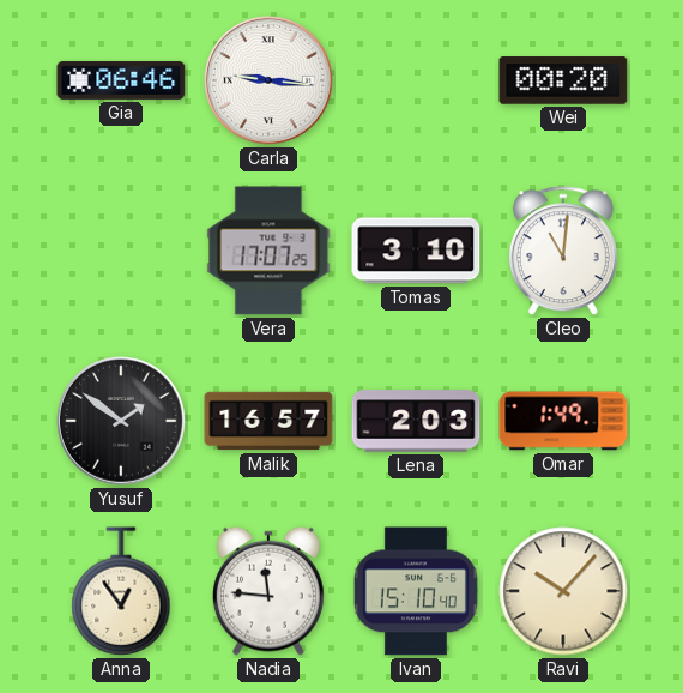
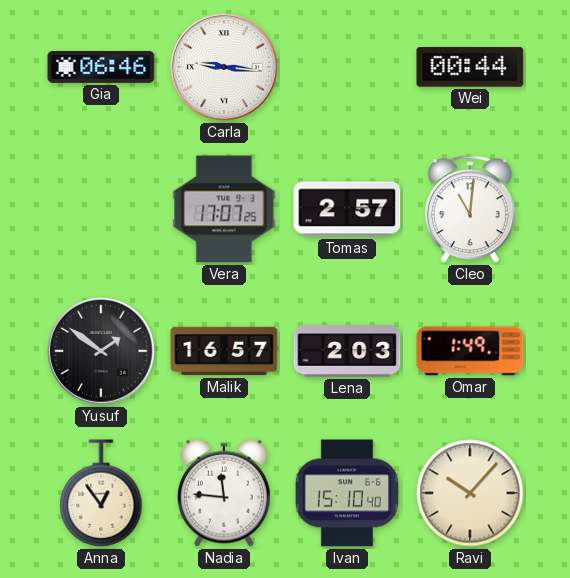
Wei: 00:20 -> 00:44 (470, 67)
Tomas: 3:10 -> 2:57 (347, 209)
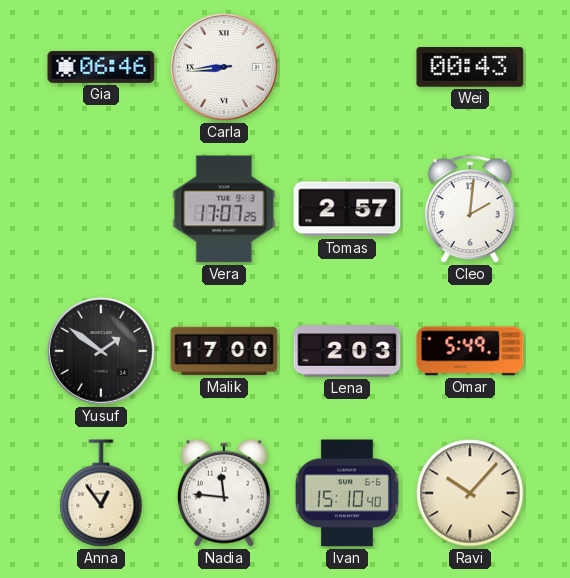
Carla: 9:16 -> 8:44 (225, 68)
Wei: 00:44 -> 00:43 (470, 67)
Cleo: 11:01 -> 2:01 (470, 210)
Malik: 16:57 -> 17:00 (224, 351)
Omar: 1:49 -> 5:49 (470, 351)
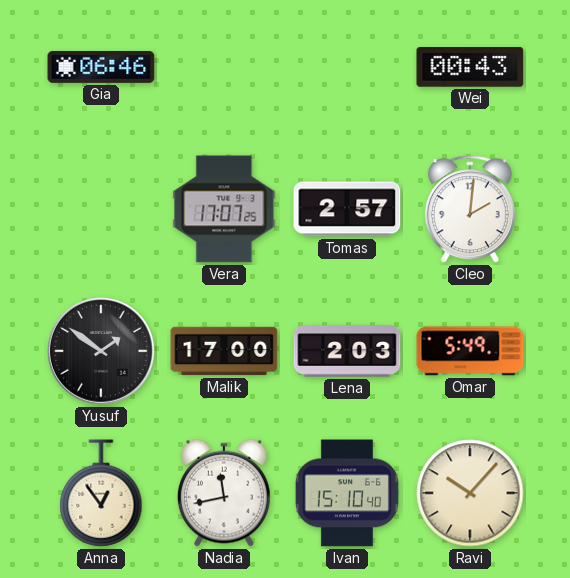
Carla: 8:44 -> none (225, 68)
Nadia: 11:46 -> 11:43 (224, 493)
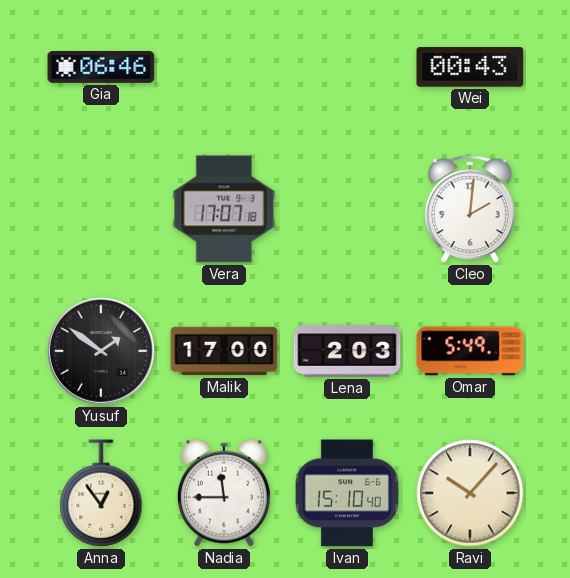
Vera: 17:07:25 -> 17:07:18 (224, 209)
Tomas: 2:57 -> none (347, 209)
Nadia: 11:43 -> 11:45 (224, 493)
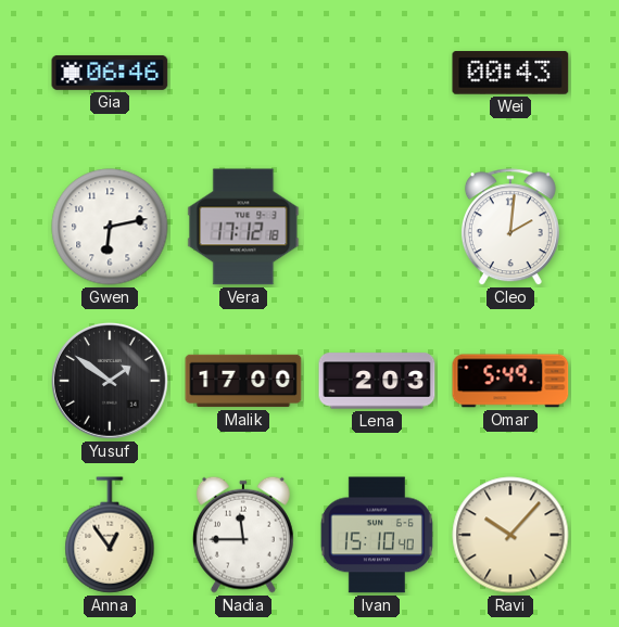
Gwen: none -> 6:13 (110, 227)
Vera: 17:07 -> 17:12 (243, 227)
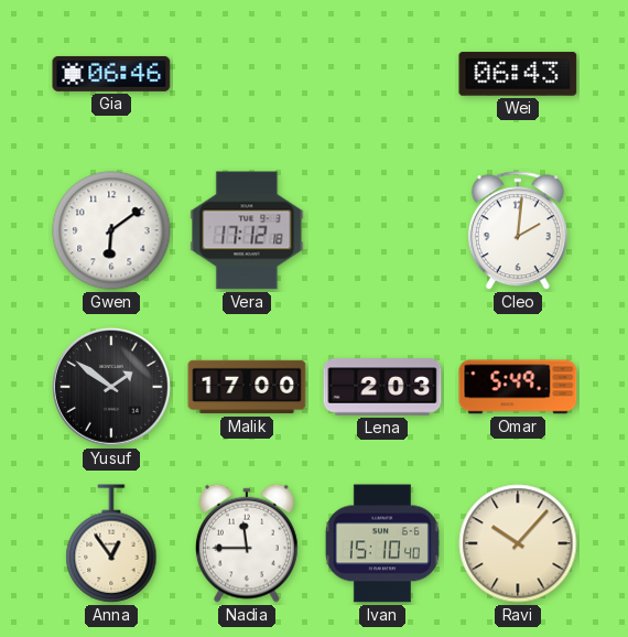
Wei: 00:43 -> 06:43 (518, 74)
Gwen: 6:13 -> 6:09 (111, 230)
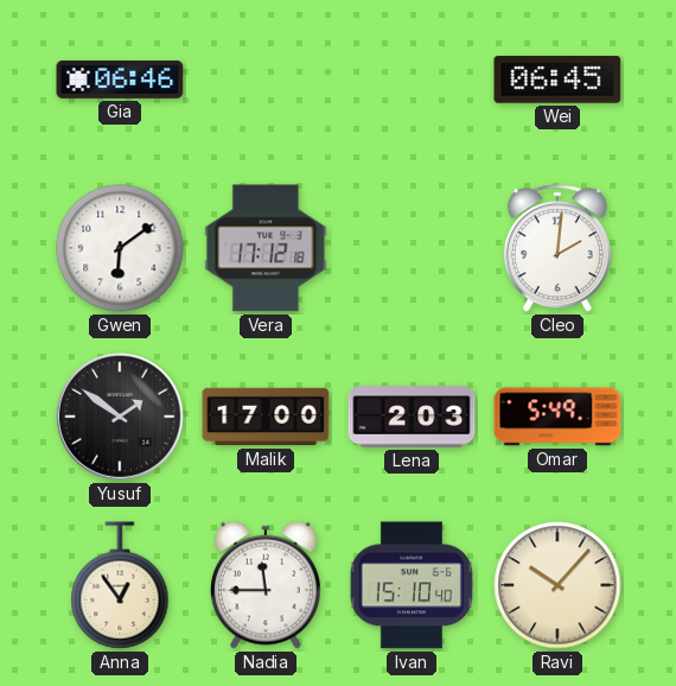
Wei: 06:43 -> 06:45 (557, 80)
